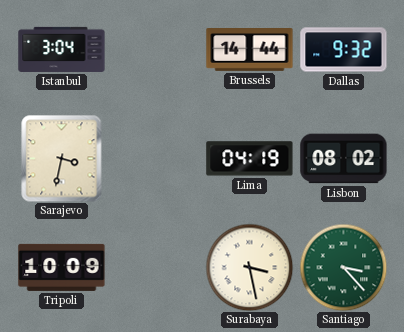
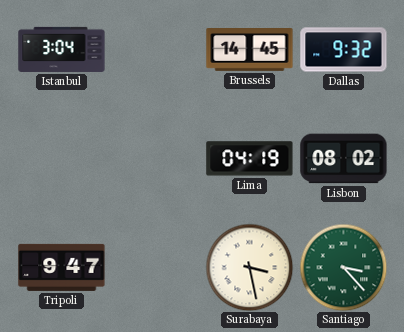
Brussels: 14:44 -> 14:45 (250, 50)
Sarajevo: 3:32 -> none (62, 158)
Tripoli: 10:09 -> 9:47 (62, 267)
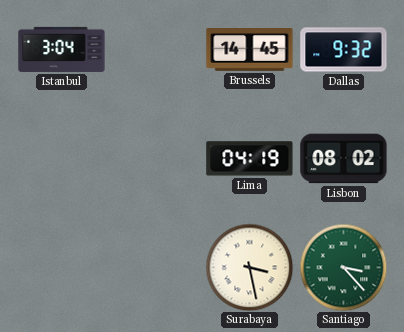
Tripoli: 9:47 -> none (62, 267)
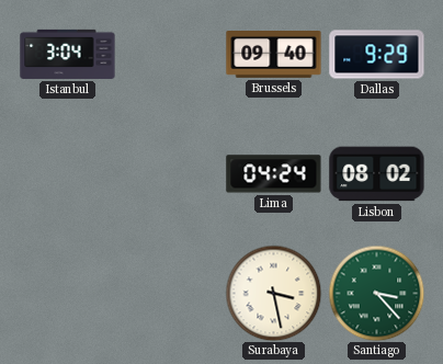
Brussels: 14:45 -> 09:40 (274, 55)
Dallas: 9:32 -> 9:29 (377, 55)
Lima: 04:19 -> 04:24 (274, 174)
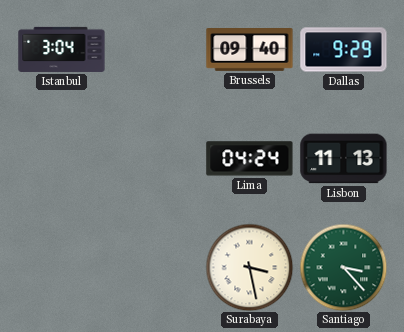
Lisbon: 08:02 -> 11:13 (344, 159)
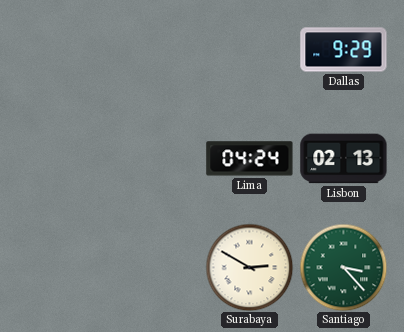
Istanbul: 3:04 -> none (62, 49)
Brussels: 09:40 -> none (250, 50)
Lisbon: 11:13 -> 02:13 (344, 159)
Surabaya: 3:28 -> 2:50 (249, 267)
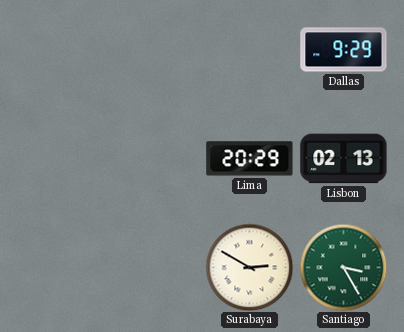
Lima: 04:24 -> 20:29 (250, 159)
Santiago: 3:23 -> 3:25 (343, 267)
